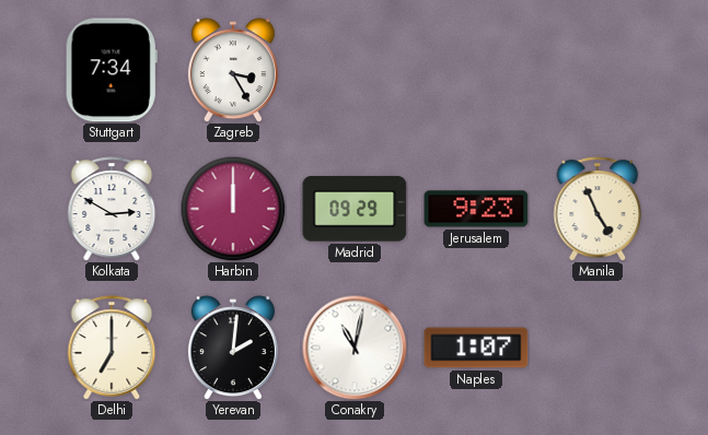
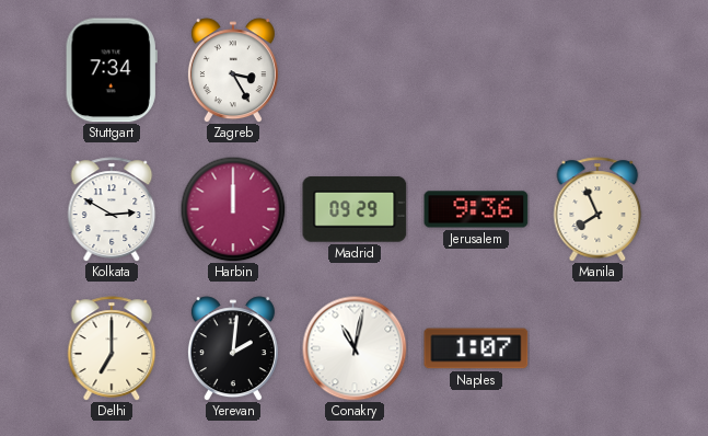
Jerusalem: 9:23 -> 9:36 (476, 209)
Manila: 4:56 -> 7:56 (597, 209)
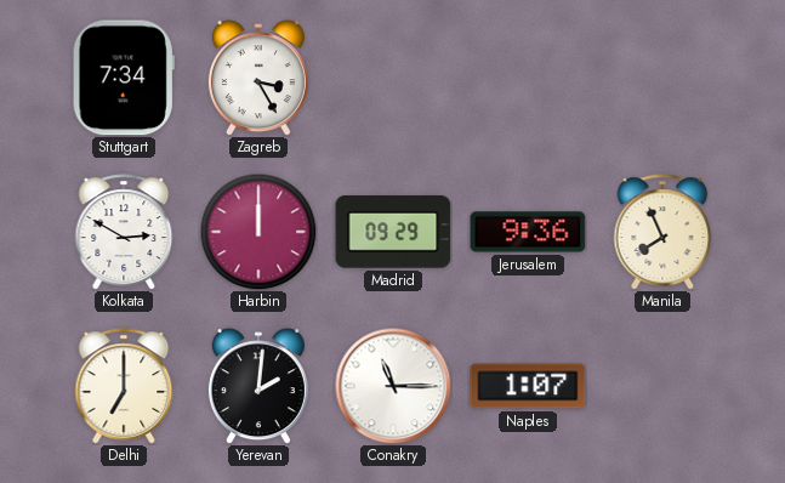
Conakry: 11:02 -> 11:15 (393, 386)
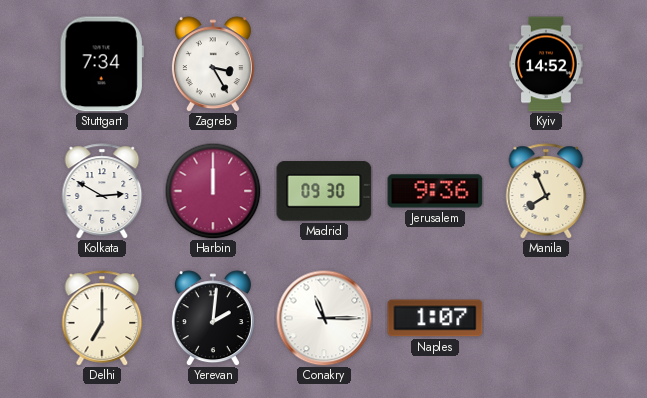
Kyiv: none -> 14:52 (547, 64)
Madrid: 09:29 -> 09:30 (324, 191)
